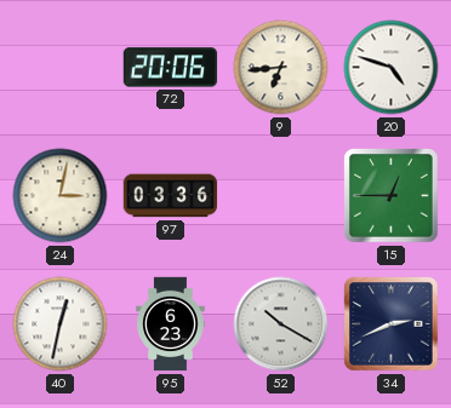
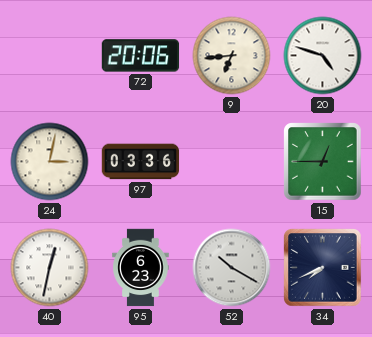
34: 2:41 -> 7:41 (323, 268)
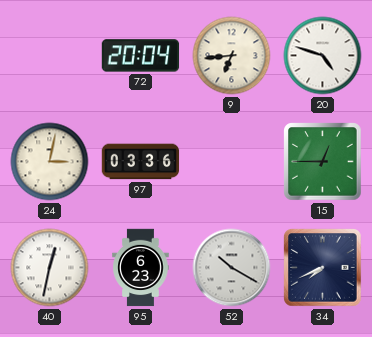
72: 20:06 -> 20:04 (141, 56)
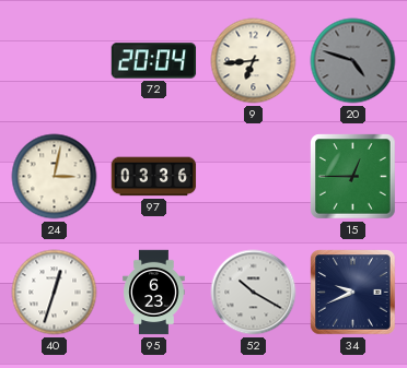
20 dial: white -> grey (353, 61)
40: 12:32 -> 12:33 (55, 293)
34: 7:41 -> 9:41 (353, 293)
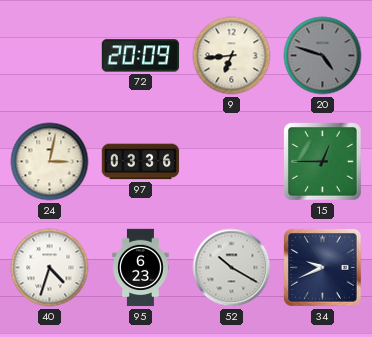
72: 20:04 -> 20:09 (141, 56)
40: 12:33 -> 4:33 (50, 268)
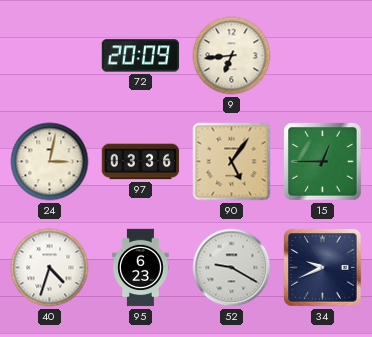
20: 4:48 -> none (323, 56)
90: none -> 5:06 (232, 162)
52: 10:20 -> 9:20 (232, 268)
